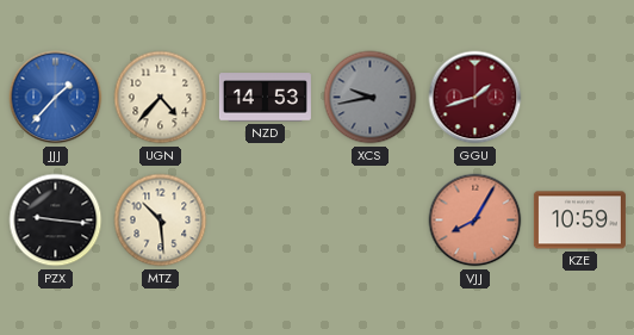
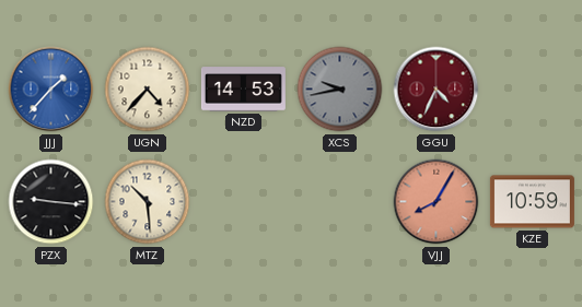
GGU: 1:42 -> 4:34 (436, 90)
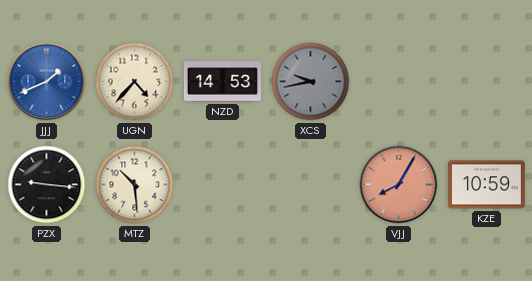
JJJ: 1:37 -> 1:41 (47, 82)
GGU: 4:34 -> none (436, 90)
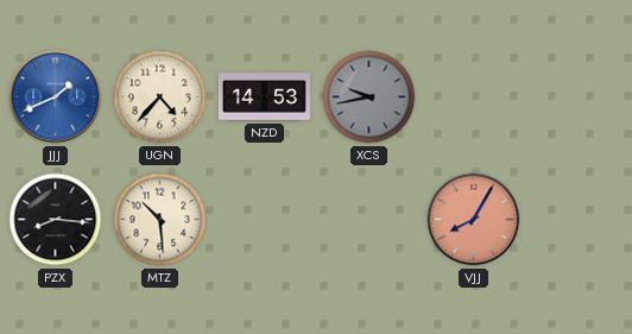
PZX: 9:16 -> 8:16 (56, 220)
KZE: 10:59 -> none (486, 185)
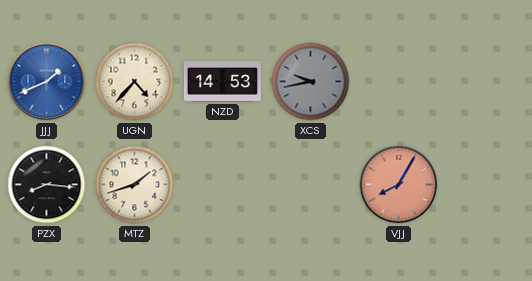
MTZ: 10:29 -> 1:42 (135, 185)
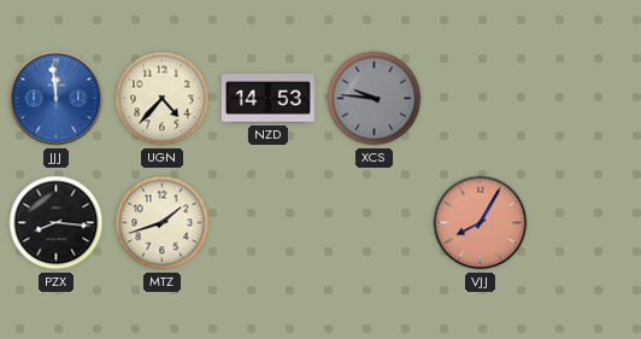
JJJ: 1:41 -> 11:59 (57, 99)
XCS: 9:43 -> 9:46 (375, 99)
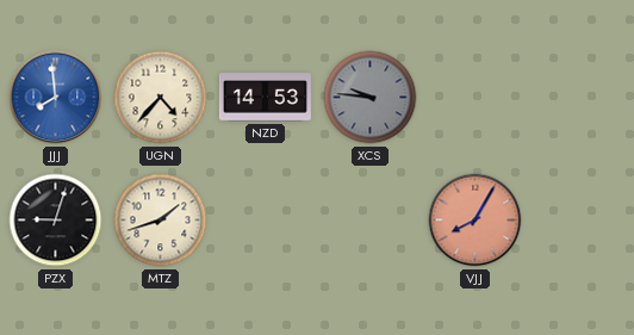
JJJ: 11:59 -> 7:59 (56, 98)
PZX: 8:16 -> 9:03 (56, 221)
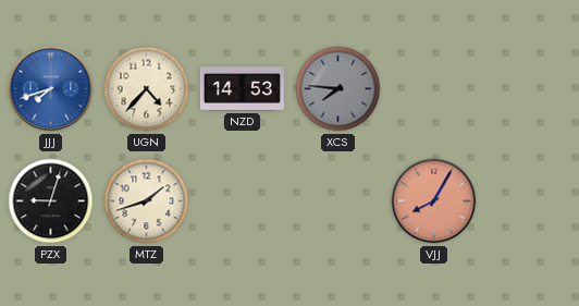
JJJ: 7:59 -> 7:42 (51, 89)
XCS: 9:46 -> 7:46 (338, 89)
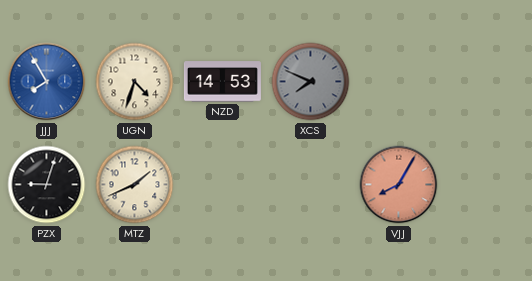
JJJ: 7:42 -> 7:55 (47, 82)
UGN: 4:37 -> 4:33 (135, 82)
XCS: 7:46 -> 7:49 (311, 82)
MTZ: 1:42 -> 1:41 (135, 185)
